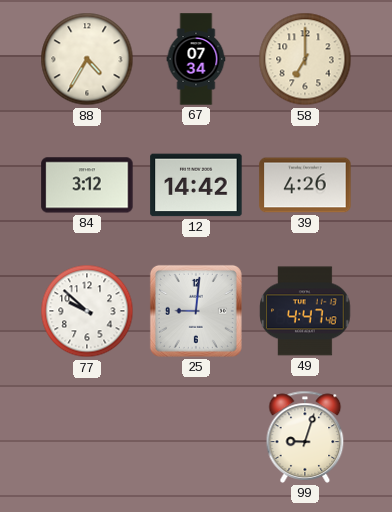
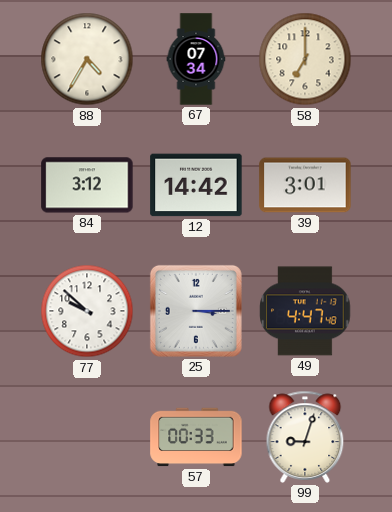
39: 4:26 -> 3:01 (305, 185)
25: 9:01 -> 3:15 (196, 311)
57: none -> 00:33 (196, 437)
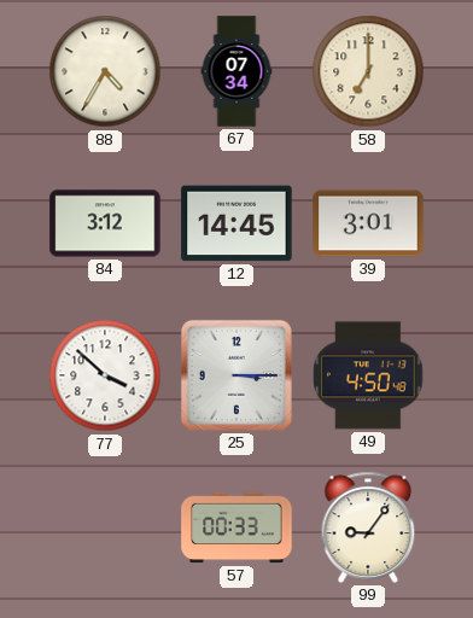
12: 14:42 -> 14:45 (237, 223)
77: 9:52 -> 3:52 (105, 375)
49: 4:47 -> 4:50 (368, 375)
99: 9:03 -> 9:06 (368, 527)
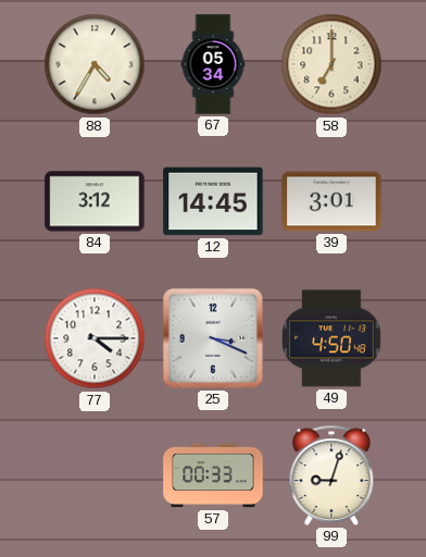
67: 07:34 -> 05:34 (213, 64)
77: 3:52 -> 4:15 (95, 338)
25: 3:15 -> 3:19 (213, 338)
99: 9:06 -> 9:03 (331, 475)
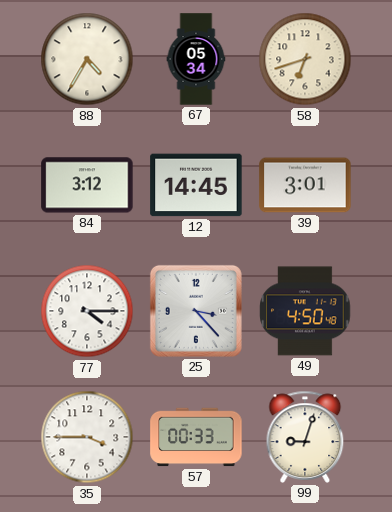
58: 7:00 -> 6:42 (305, 59)
25: 3:19 -> 3:23 (196, 311)
35: none -> 3:45 (87, 437)
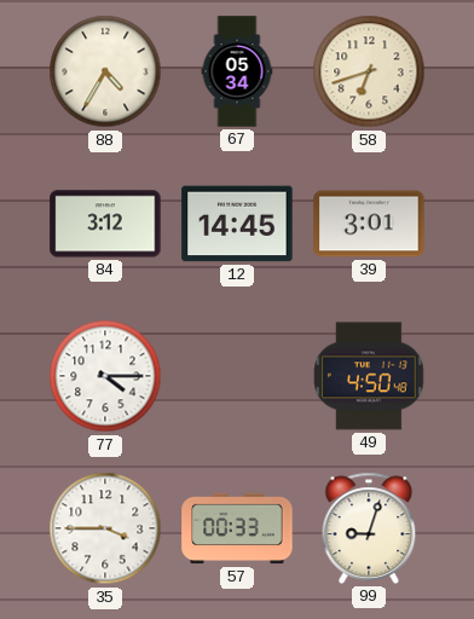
25: 3:23 -> none (196, 311)
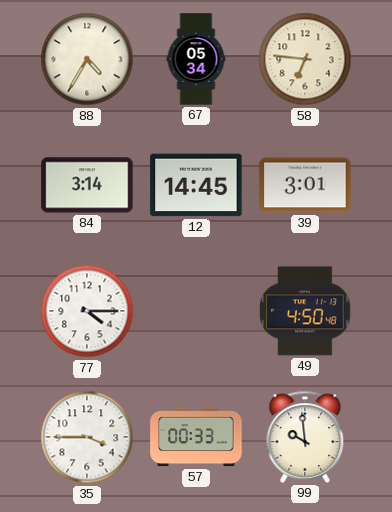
58: 6:42 -> 6:46 (305, 59)
84: 3:12 -> 3:14 (87, 185)
99: 9:03 -> 9:59 (305, 437)
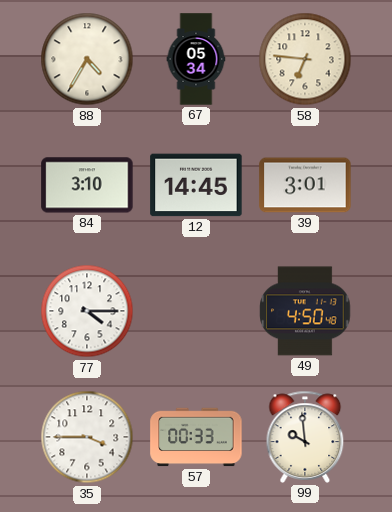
84: 3:14 -> 3:10 (87, 185)
